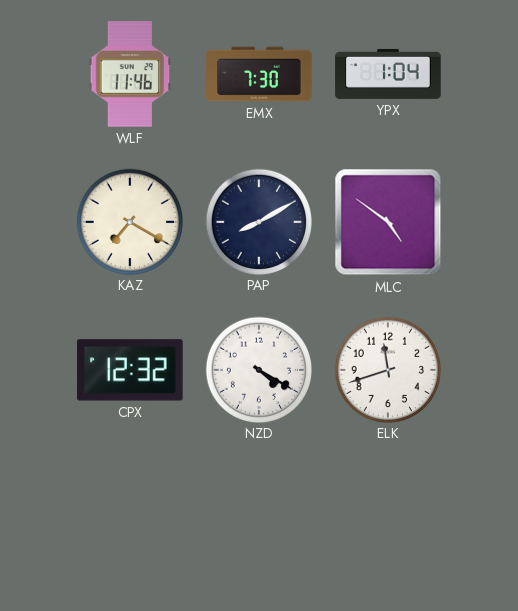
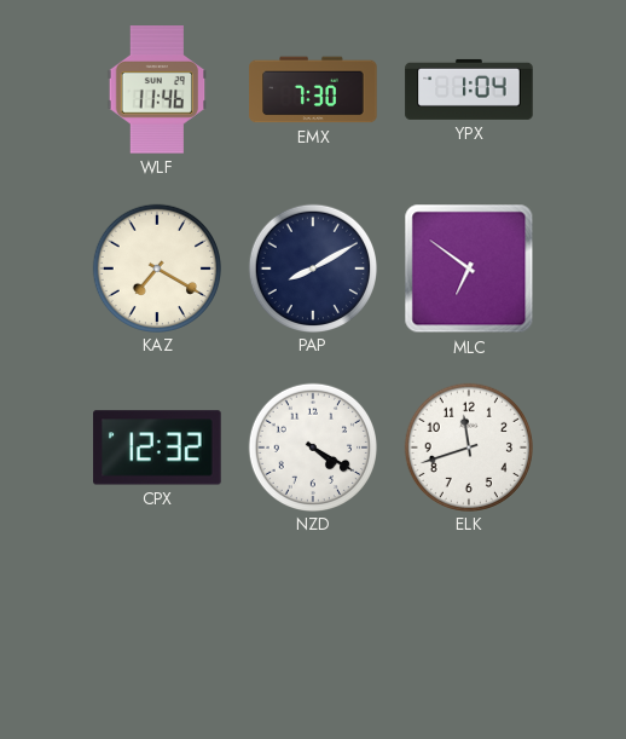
MLC: 4:51 -> 6:51 (469, 269)
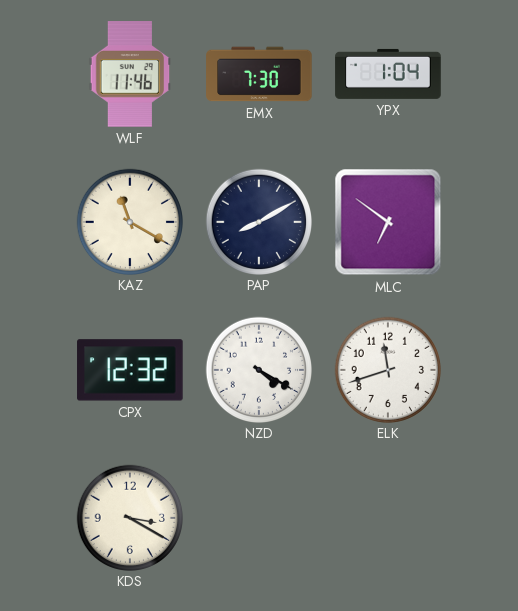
KAZ: 7:20 -> 11:20 (129, 221)
KDS: none -> 3:20 (129, 517)
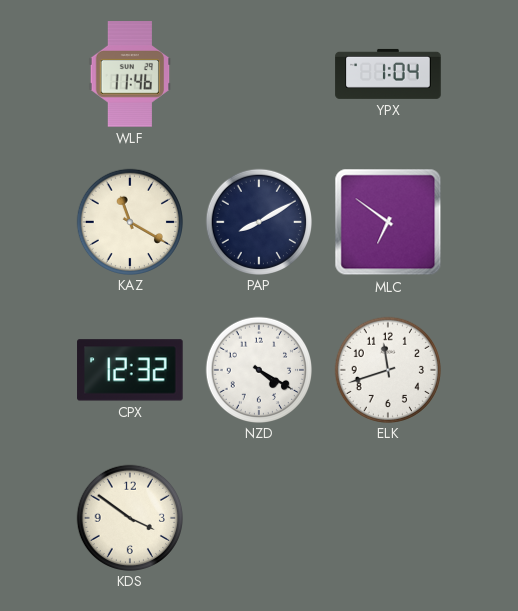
EMX: 7:30 -> none (259, 74)
KDS: 3:20 -> 3:51 (129, 517)
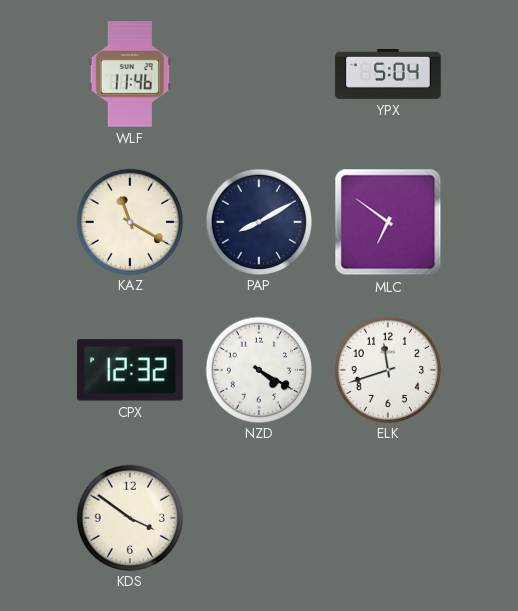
YPX: 1:04 -> 5:04 (388, 74)
